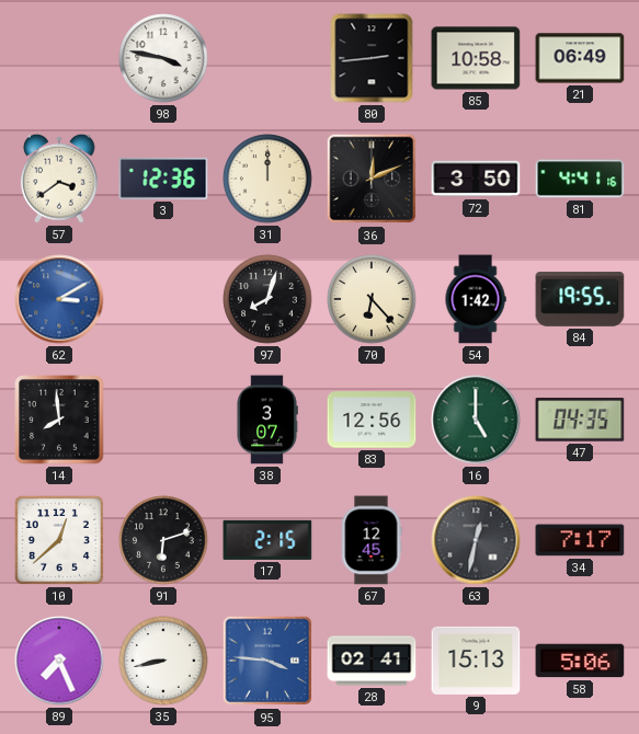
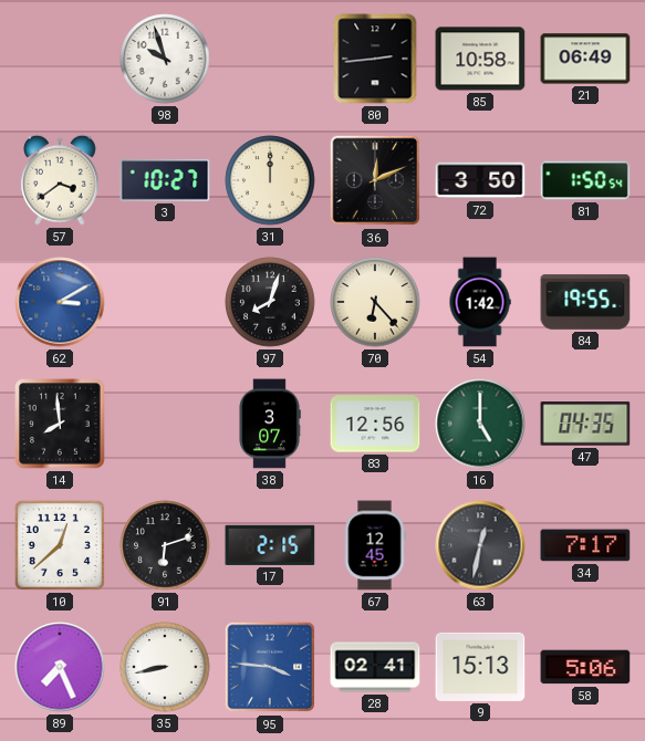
98: 3:47 -> 9:57 (165, 59)
3: 12:36 -> 10:27 (165, 180)
81: 4:41 -> 1:50 (585, 180)
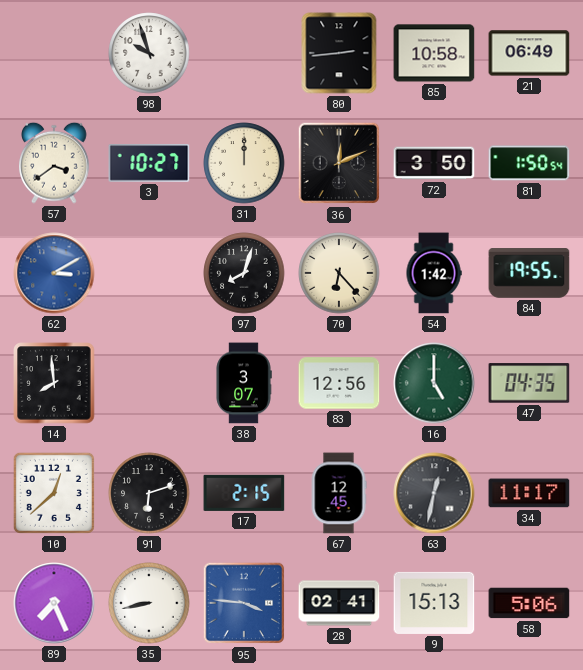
34: 7:17 -> 11:17 (529, 493)
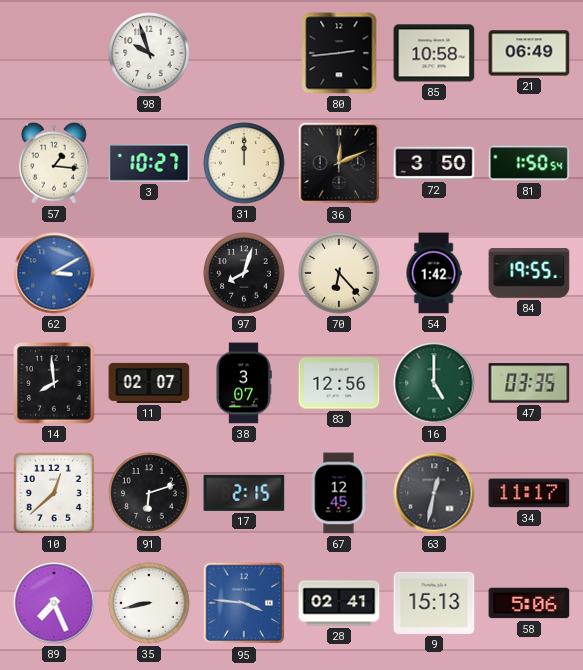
57: 3:39 -> 1:16 (54, 163)
11: none -> 02:07 (149, 383)
47: 04:35 -> 03:35 (529, 383)
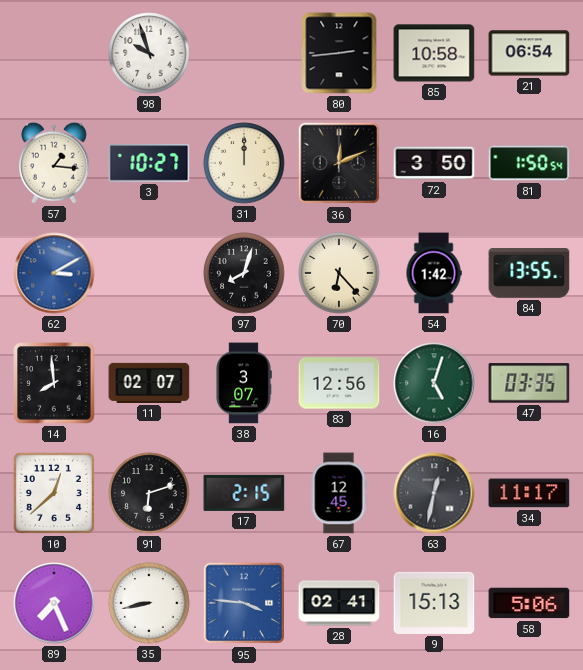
21: 06:49 -> 06:54 (529, 53)
84: 19:55 -> 13:55 (529, 273)
16: 5:00 -> 5:03 (434, 383)
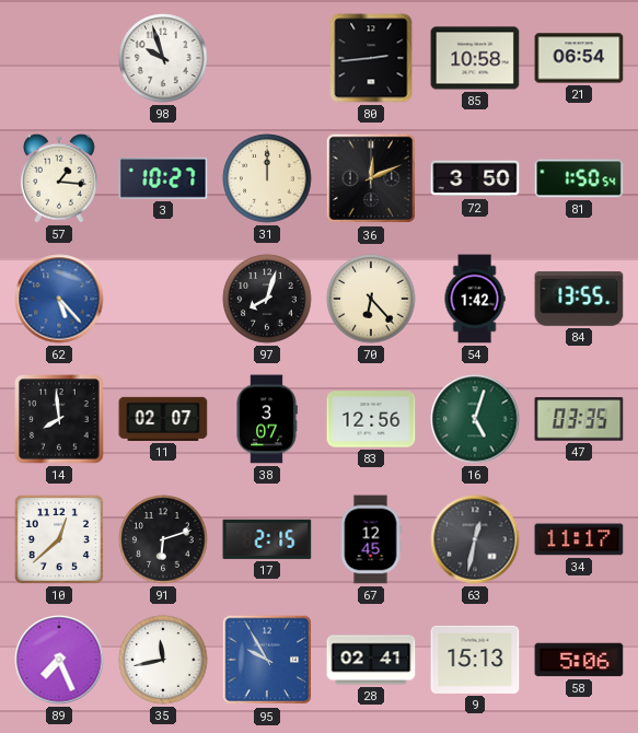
62: 3:10 -> 5:23 (59, 299)
35: 8:43 -> 11:43 (163, 660)
95: 3:46 -> 9:55 (267, 660)
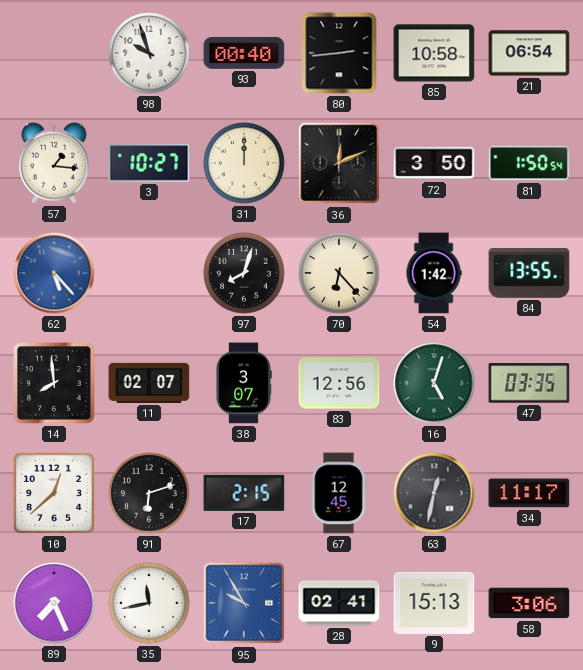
93: none -> 00:40 (244, 53)
58: 5:06 -> 3:06 (529, 603)
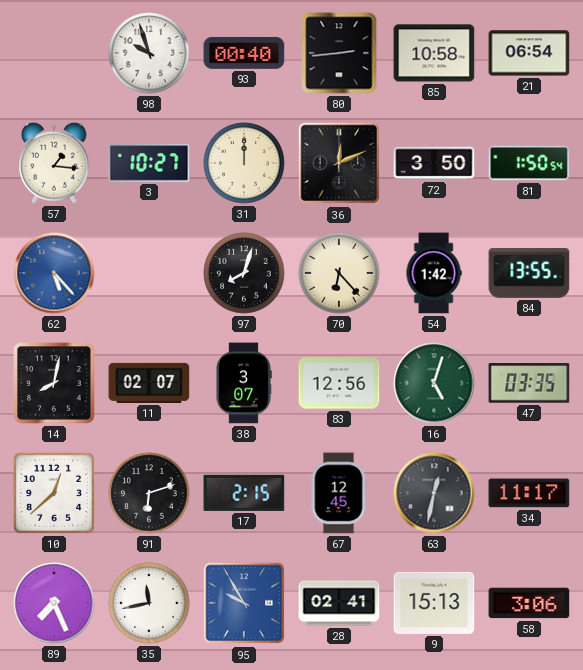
14: 7:59 -> 8:02 (54, 383)
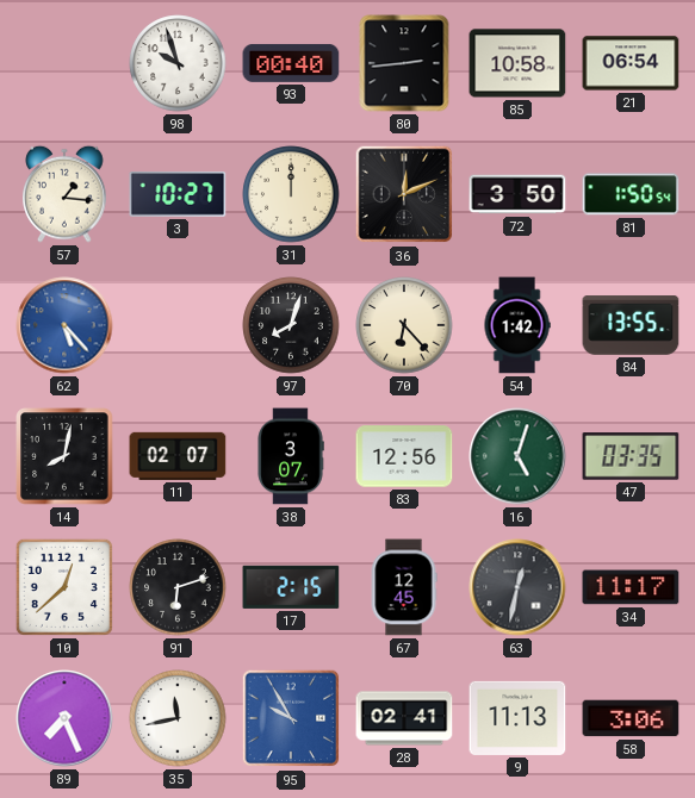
9: 15:13 -> 11:13 (517, 718)
